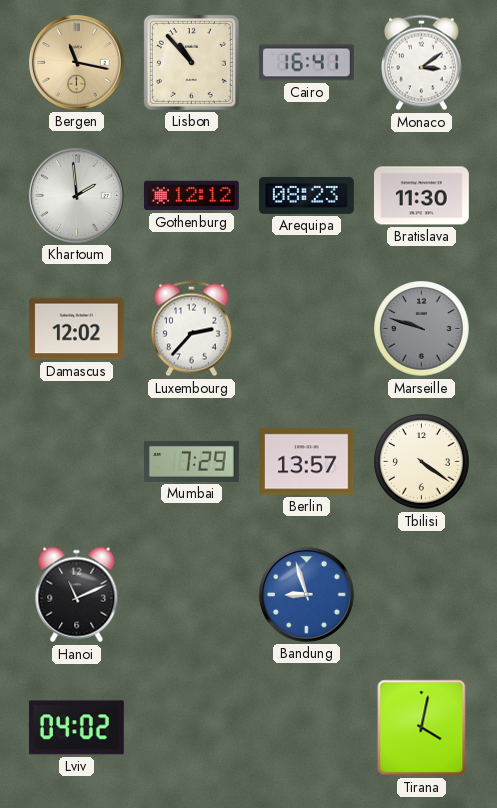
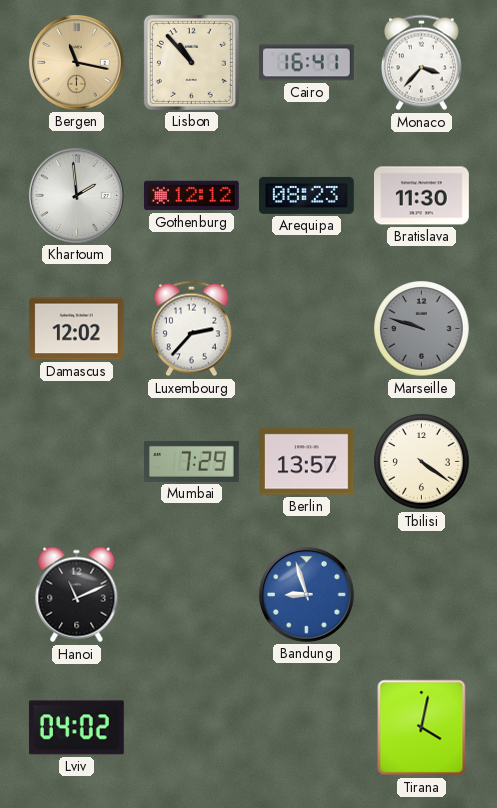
Monaco: 3:09 -> 3:37 (421, 63)
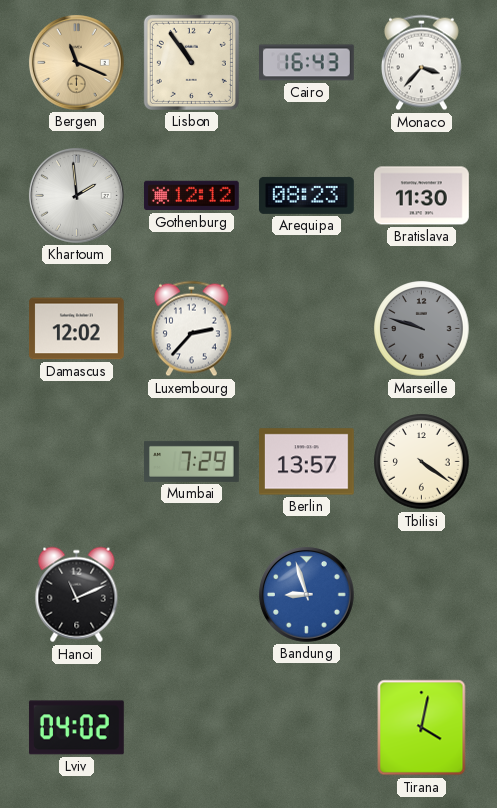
Bergen: 11:17 -> 11:19 (76, 62)
Lisbon: 10:53 -> 10:54 (191, 62)
Cairo: 16:41 -> 16:43 (307, 63)
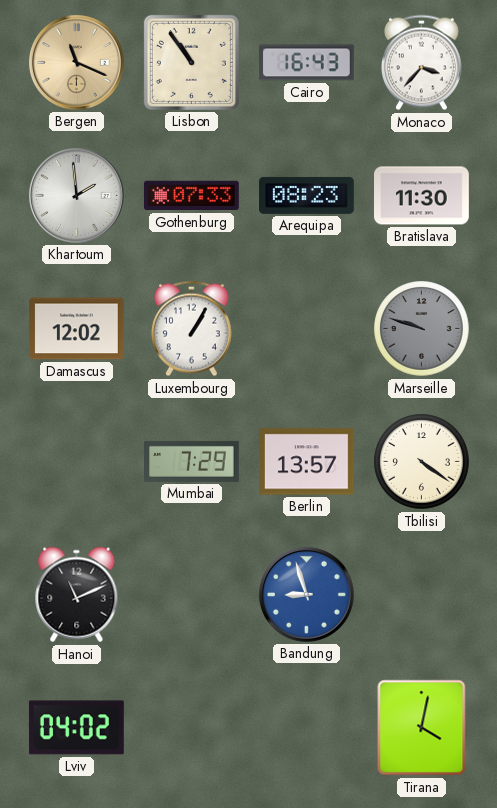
Gothenburg: 12:12 -> 07:33 (192, 196)
Luxembourg: 2:37 -> 1:05 (191, 329)
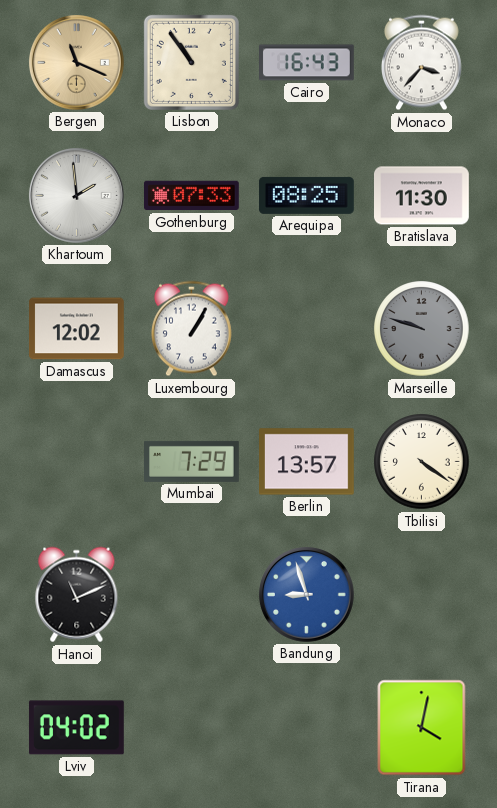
Arequipa: 08:23 -> 08:25 (307, 195)
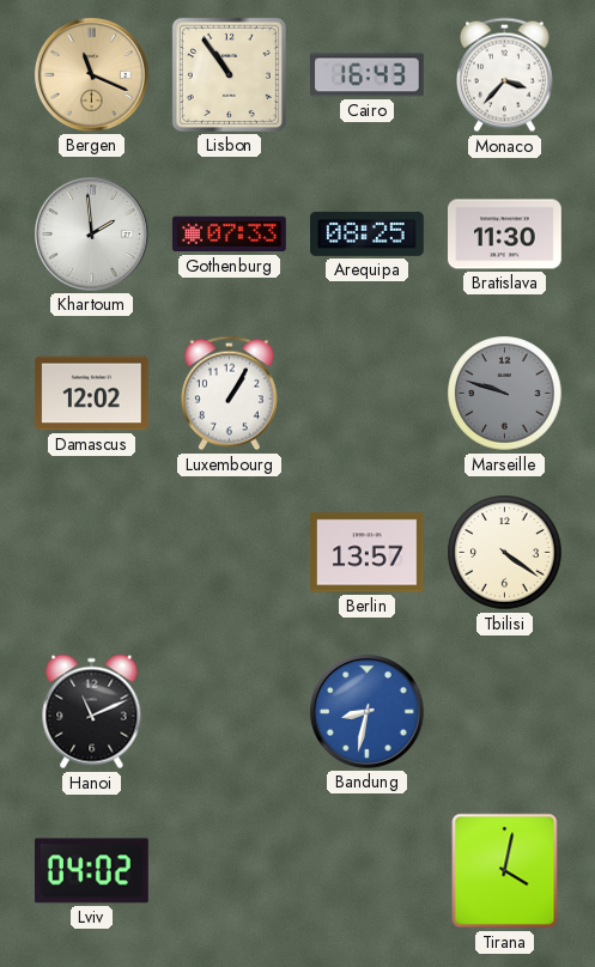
Mumbai: 7:29 -> none (192, 461)
Bandung: 8:57 -> 8:32 (366, 711)
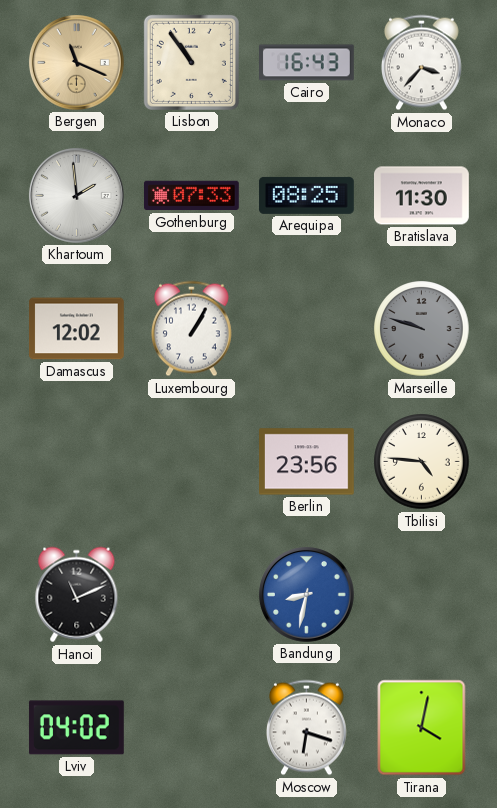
Berlin: 13:57 -> 23:56 (307, 462)
Tbilisi: 4:21 -> 4:46 (422, 462)
Moscow: none -> 6:18 (306, 728)
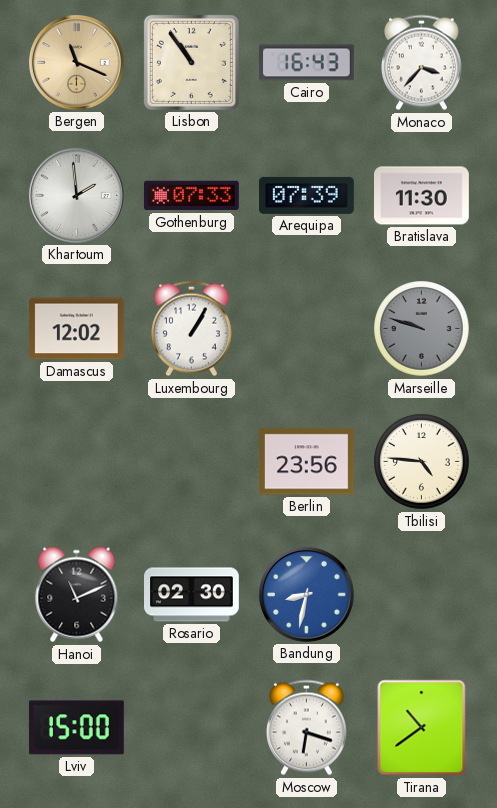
Arequipa: 08:25 -> 07:39 (307, 195)
Rosario: none -> 02:30 (192, 595)
Lviv: 04:02 -> 15:00 (76, 728)
Tirana: 4:02 -> 10:39 (422, 728)
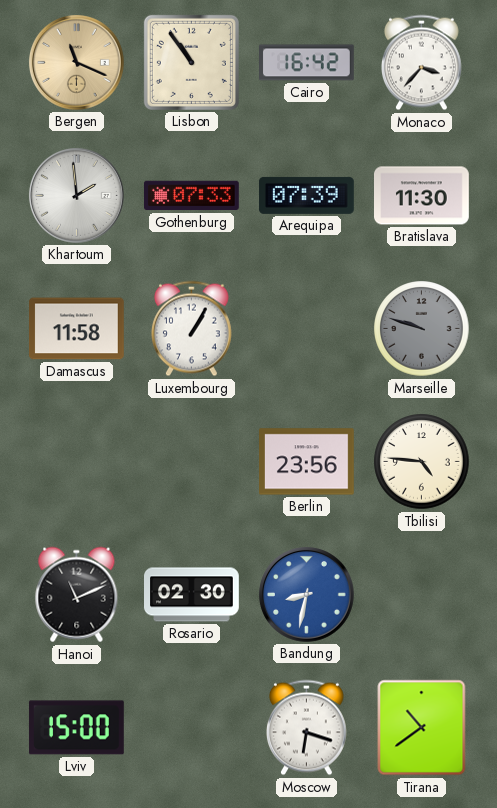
Cairo: 16:43 -> 16:42 (307, 63)
Damascus: 12:02 -> 11:58 (77, 329)
